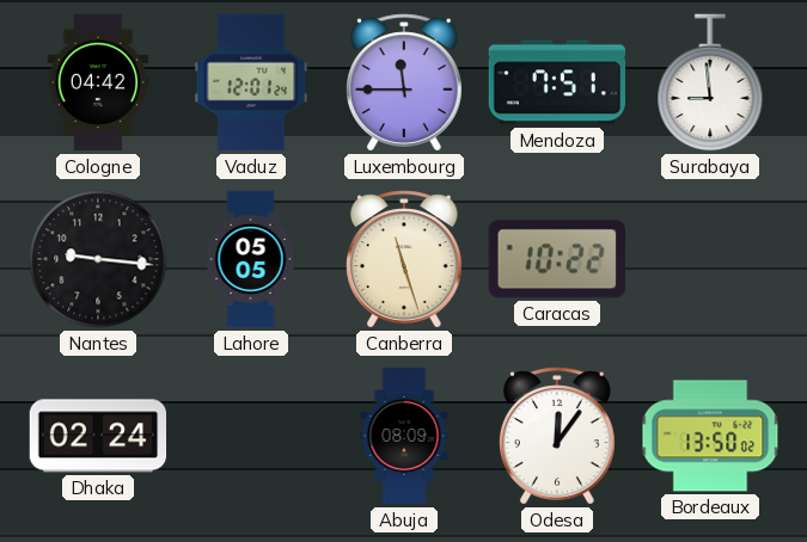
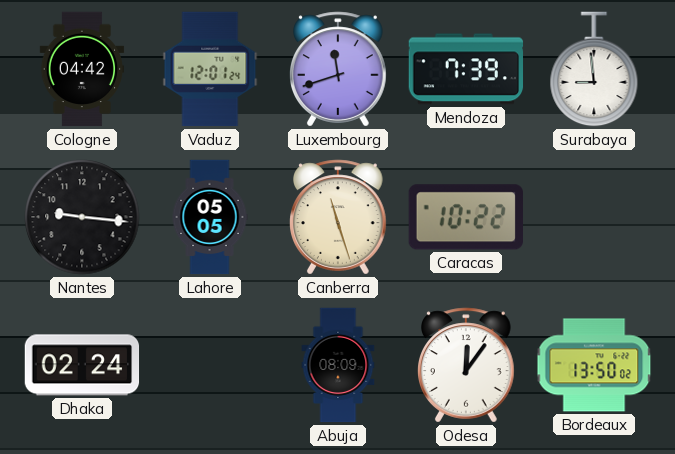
Luxembourg: 11:45 -> 11:42 (339, 69)
Mendoza: 7:51 -> 7:39 (466, 69)
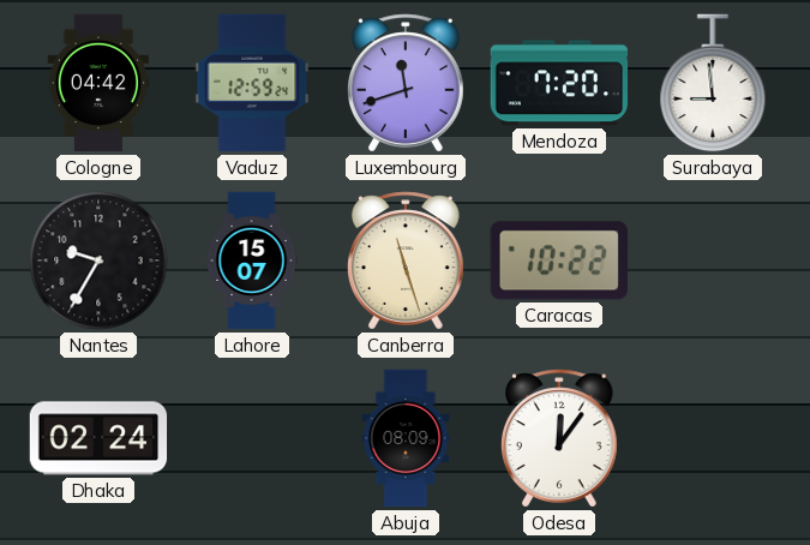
Vaduz: 12:01 -> 12:59 (252, 83)
Mendoza: 7:39 -> 7:20 (559, 83)
Nantes: 9:16 -> 9:35 (98, 260)
Lahore: 05:05 -> 15:07 (252, 260)
Bordeaux: 13:50 -> none (594, 365)
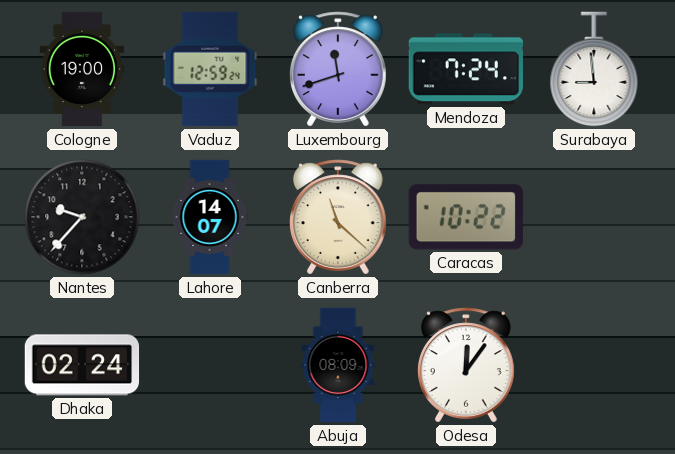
Cologne: 04:42 -> 19:00 (82, 69)
Mendoza: 7:20 -> 7:24 (466, 69)
Nantes: 9:35 -> 9:37 (82, 217)
Lahore: 15:07 -> 14:07 (210, 217)
Canberra: 11:27 -> 11:22 (339, 217)
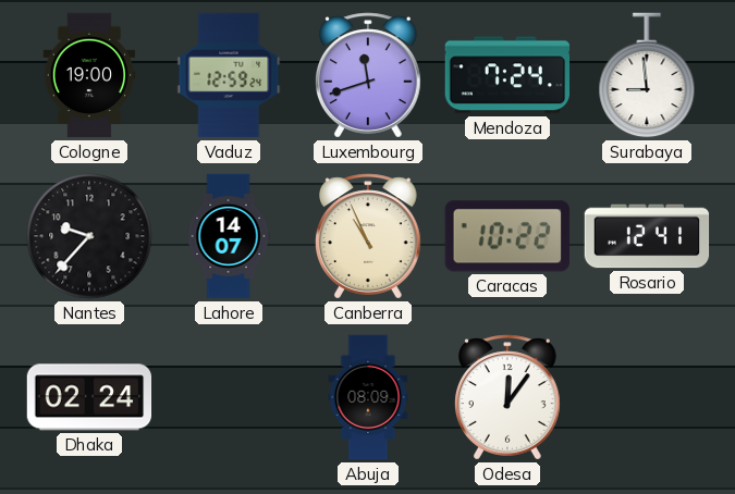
Canberra: 11:22 -> 10:56 (369, 236)
Rosario: none -> 12:41 (647, 236)
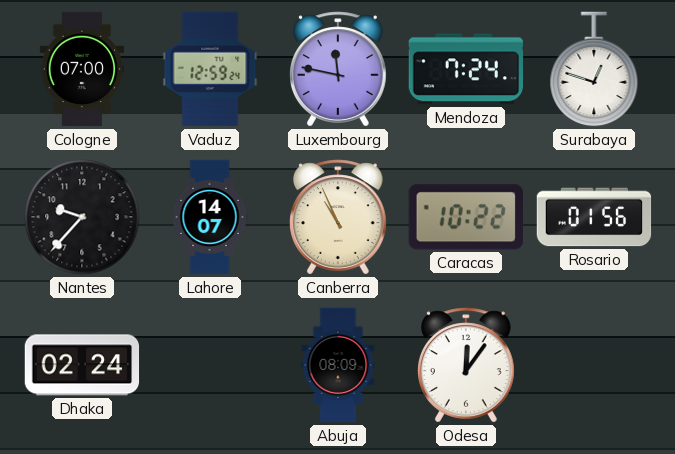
Cologne: 19:00 -> 07:00 (82, 69)
Luxembourg: 11:42 -> 11:47 (339, 69)
Surabaya: 8:59 -> 12:48 (594, 69)
Rosario: 12:41 -> 01:56 (594, 217)
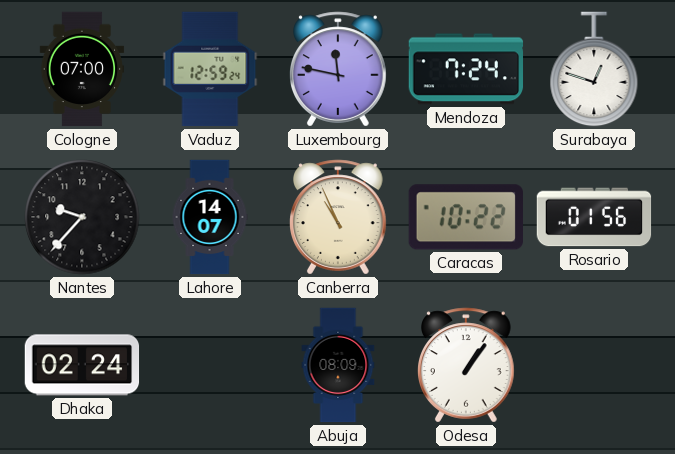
Odesa: 12:06 -> 1:06 (467, 365)
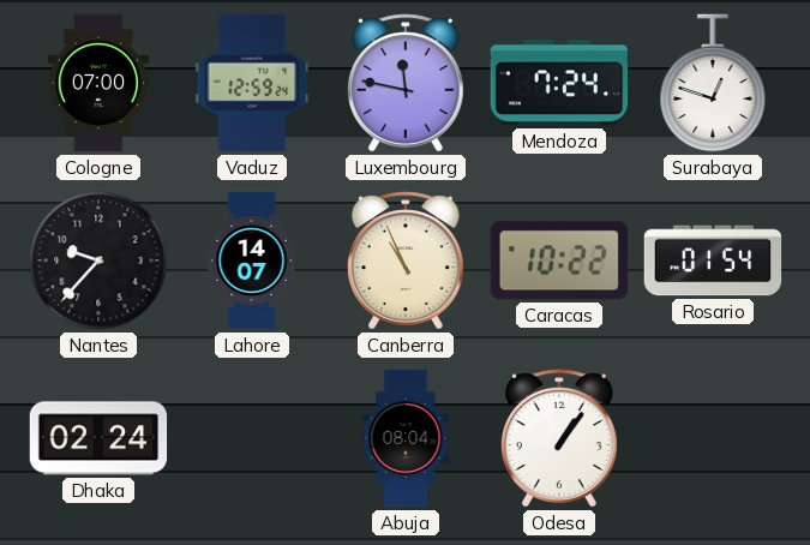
Rosario: 01:56 -> 01:54 (713, 260)
Abuja: 08:09 -> 08:04 (406, 438)
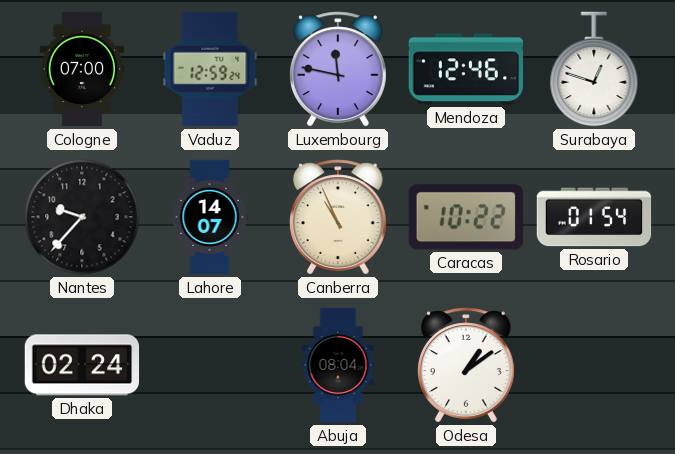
Mendoza: 7:24 -> 12:46 (466, 69)
Odesa: 1:06 -> 1:09 (467, 365)
